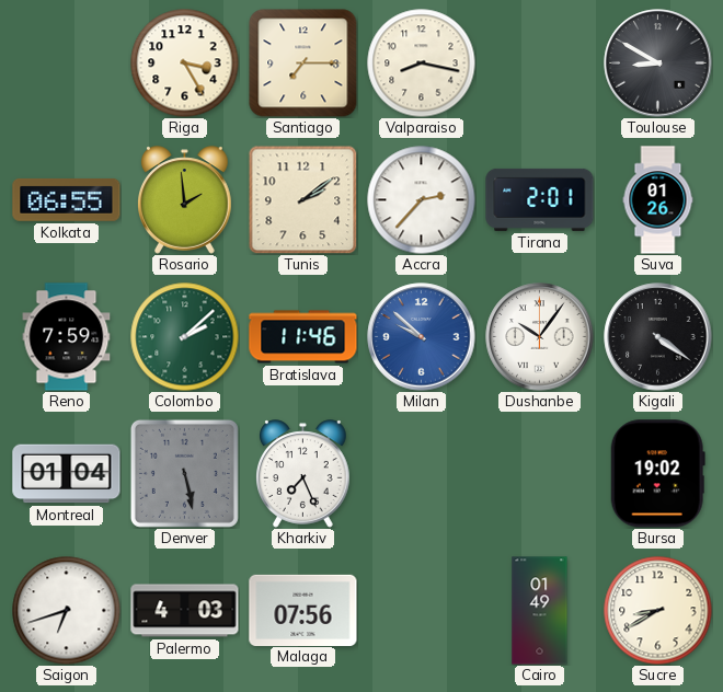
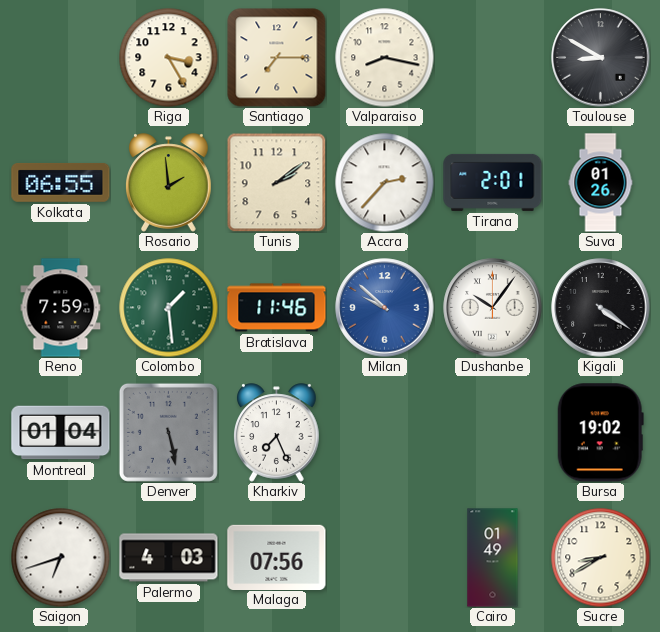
Colombo: 2:08 -> 1:29 (169, 308)
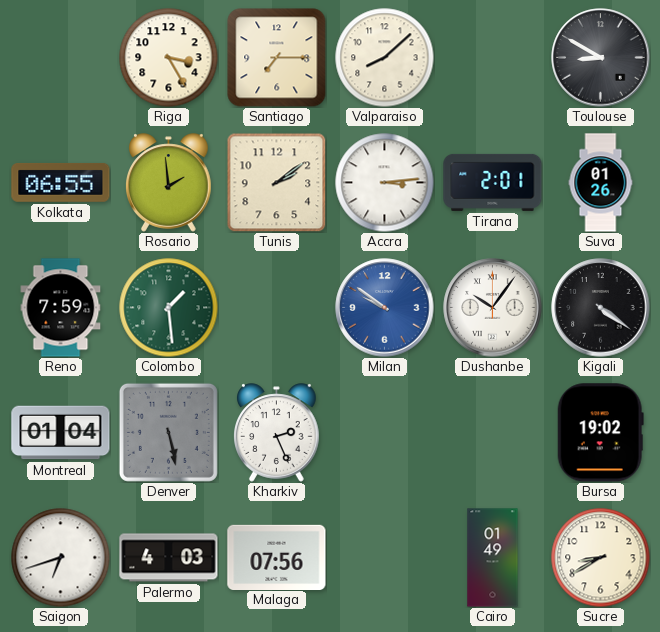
Valparaiso: 8:17 -> 8:08 (385, 58)
Accra: 2:37 -> 3:14 (385, 183)
Bratislava: 11:46 -> none (277, 308)
Milan: 9:52 -> 9:51 (385, 308)
Kharkiv: 7:26 -> 2:26 (277, 433)
